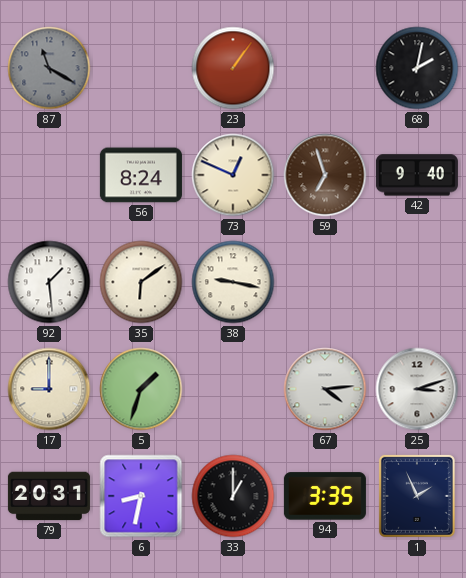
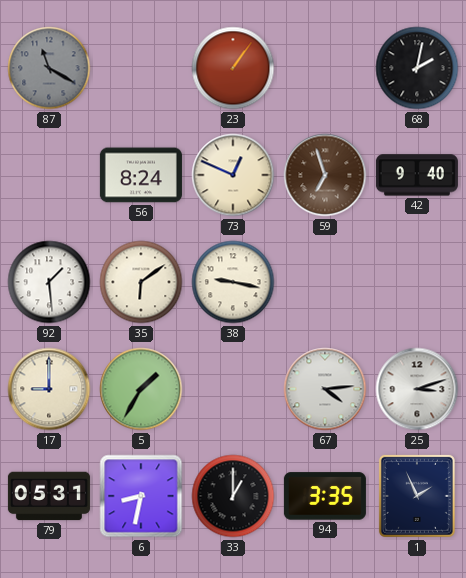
5: 1:33 -> 1:35 (141, 389)
79: 20:31 -> 05:31 (49, 496)
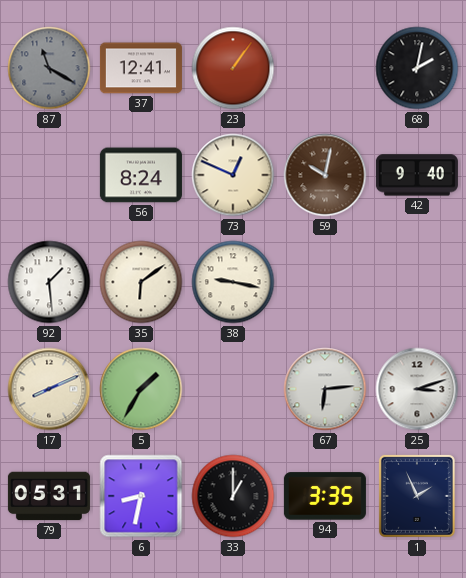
37: none -> 12:41 (141, 68)
59: 6:57 -> 10:02 (325, 175)
17: 9:00 -> 8:11 (49, 389)
67: 4:14 -> 6:14 (325, 389)
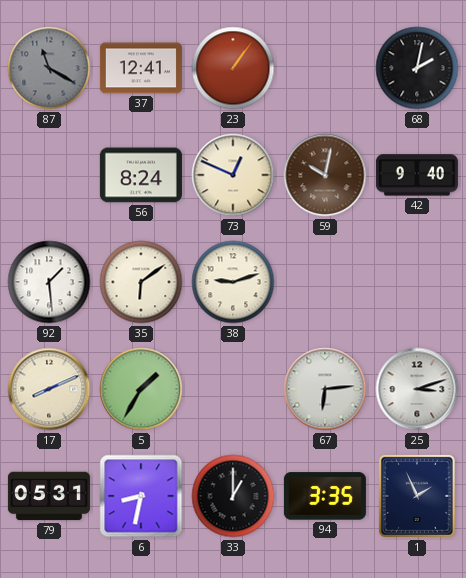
38: 9:17 -> 9:12 (233, 282)
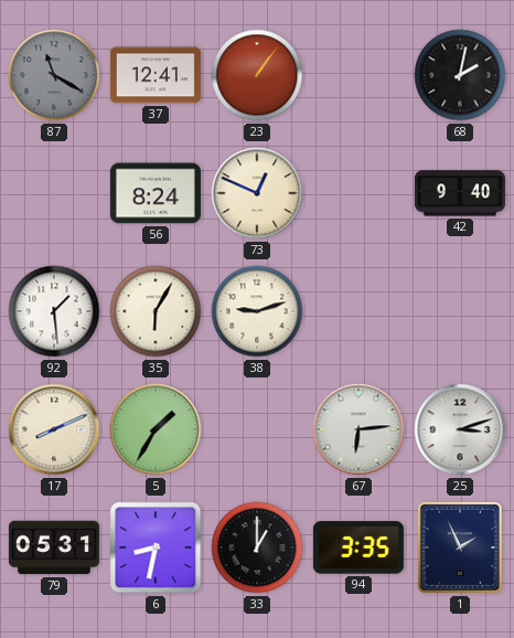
59: 10:02 -> none (325, 175)
35: 6:09 -> 6:05 (156, 311)
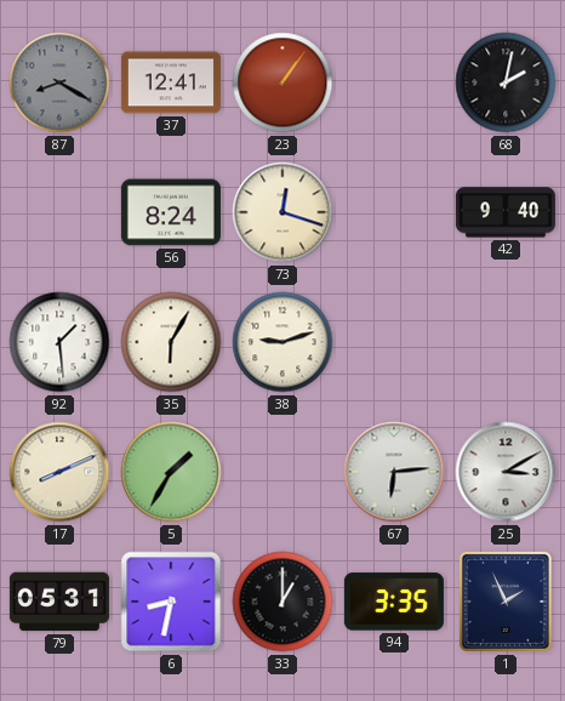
87: 11:20 -> 8:20 (59, 82)
73: 12:49 -> 12:18 (282, 212)
25: 3:12 -> 3:10 (506, 472)
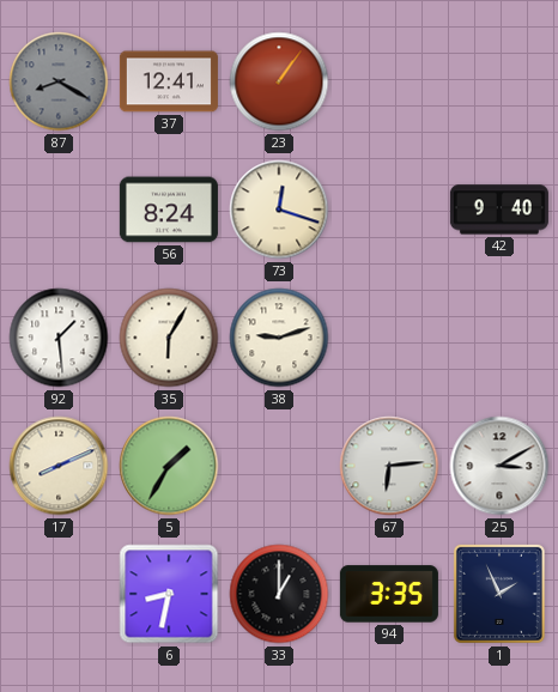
68: 2:02 -> none (506, 82)
79: 05:31 -> none (59, 602)
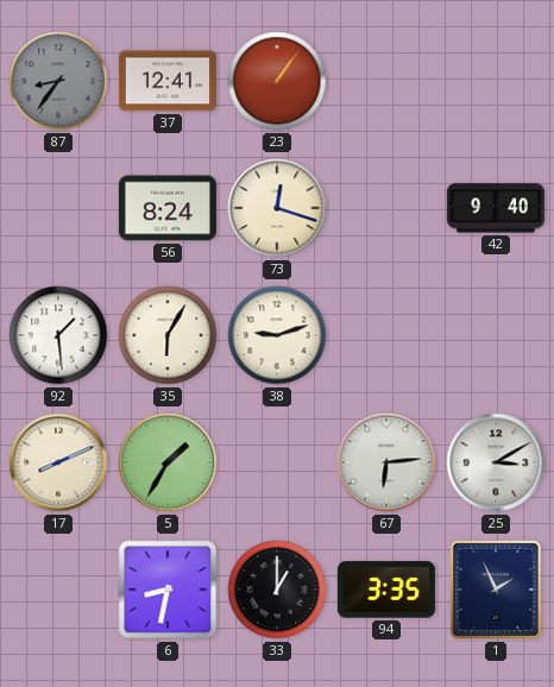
87: 8:20 -> 8:36 (58, 81)
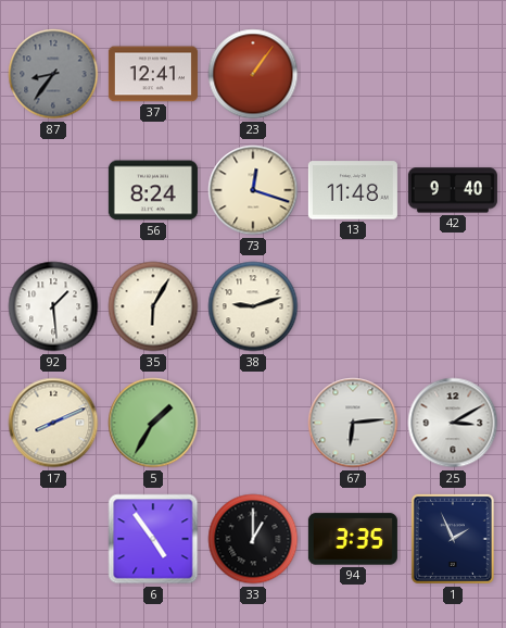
13: none -> 11:48 (353, 190)
6: 8:32 -> 4:54 (153, 539)
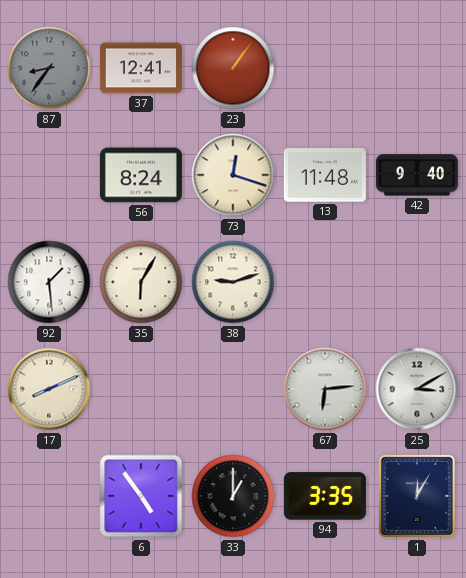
5: 1:35 -> none (153, 423)
1: 1:56 -> 12:05 (417, 496)
